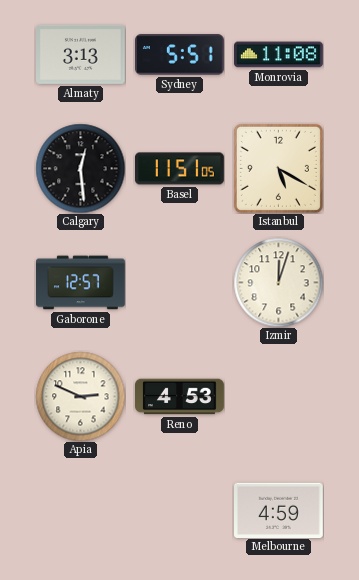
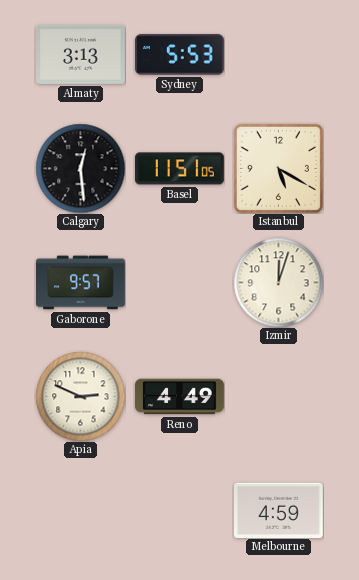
Sydney: 5:51 -> 5:53 (180, 55)
Monrovia: 11:08 -> none (279, 55)
Gaborone: 12:57 -> 9:57 (81, 283)
Reno: 4:53 -> 4:49 (180, 397)
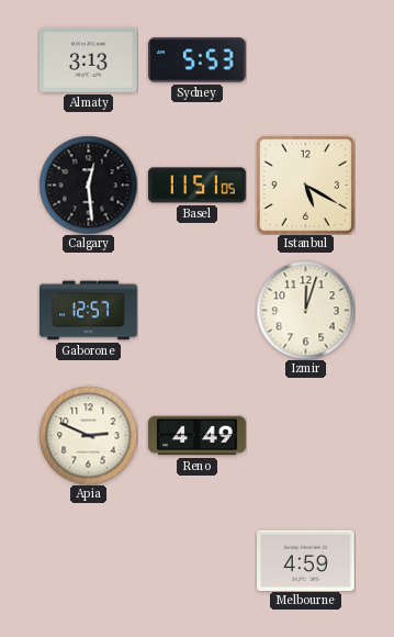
Gaborone: 9:57 -> 12:57 (89, 311)
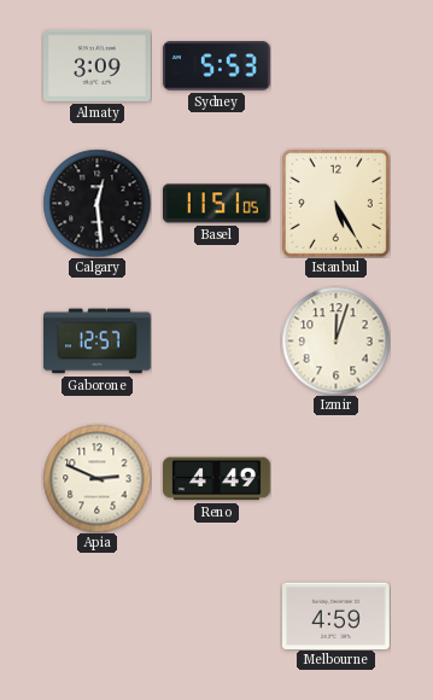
Almaty: 3:13 -> 3:09 (98, 65)
Istanbul: 5:20 -> 5:25 (335, 203)
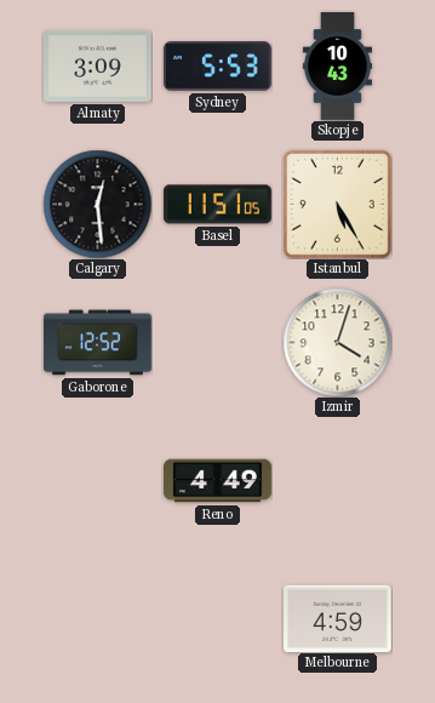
Skopje: none -> 10:43 (337, 67)
Gaborone: 12:57 -> 12:52 (98, 343)
Izmir: 12:03 -> 4:03 (337, 342)
Apia: 2:49 -> none (96, 478)
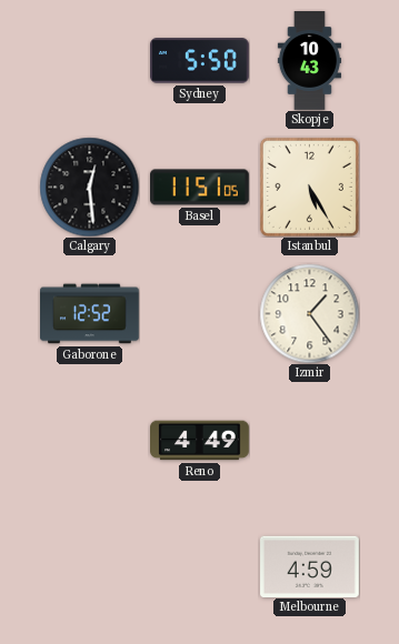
Almaty: 3:09 -> none (98, 65)
Sydney: 5:53 -> 5:50 (200, 61)
Izmir: 4:03 -> 1:24 (309, 313)
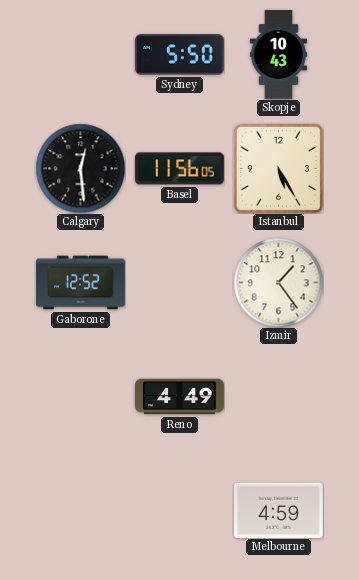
Basel: 11:51 -> 11:56 (180, 169)
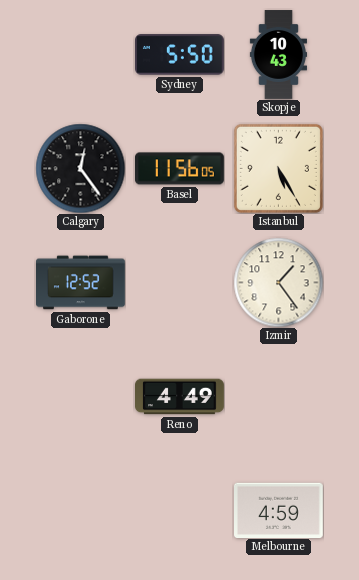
Calgary: 12:29 -> 12:24 (80, 168)
